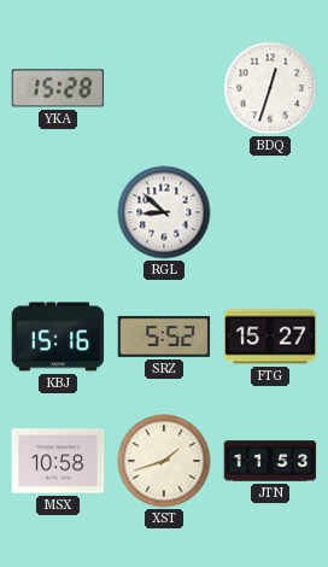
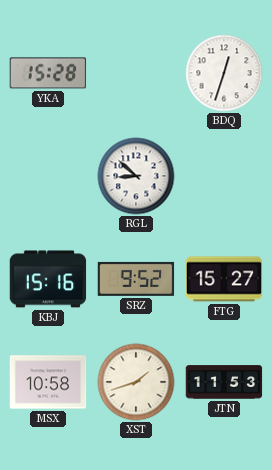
SRZ: 5:52 -> 9:52 (136, 279)
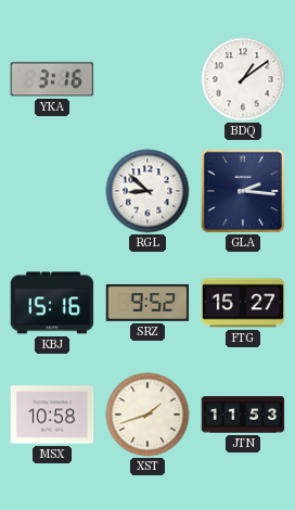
YKA: 15:28 -> 3:16 (52, 79)
BDQ: 12:33 -> 1:09 (243, 79)
GLA: none -> 2:16 (243, 191)
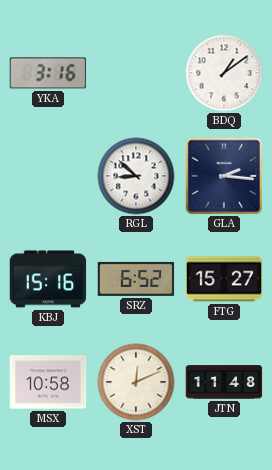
SRZ: 9:52 -> 6:52 (136, 279)
XST: 1:42 -> 12:11 (136, 382)
JTN: 11:53 -> 11:48 (224, 382)
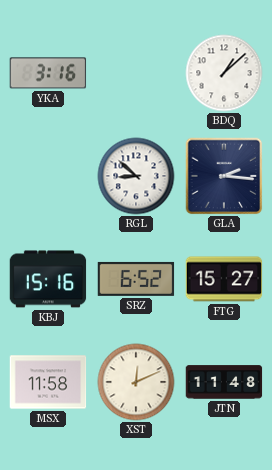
BDQ: 1:09 -> 1:08 (224, 73)
MSX: 10:58 -> 11:58 (48, 382)
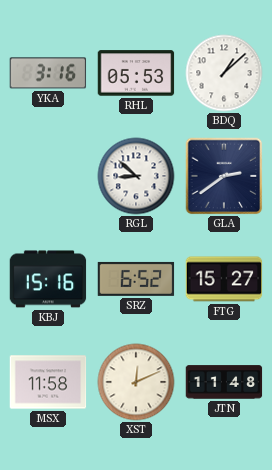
RHL: none -> 05:53 (136, 73)
GLA: 2:16 -> 2:39 (224, 176)
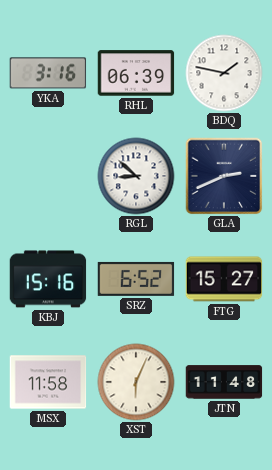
RHL: 05:53 -> 06:39 (136, 73)
BDQ: 1:08 -> 1:47 (224, 73)
GLA: 2:39 -> 2:41 (224, 176)
XST: 12:11 -> 6:04 (136, 382)
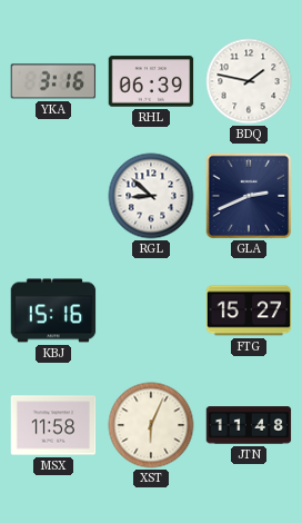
SRZ: 6:52 -> none (136, 279)
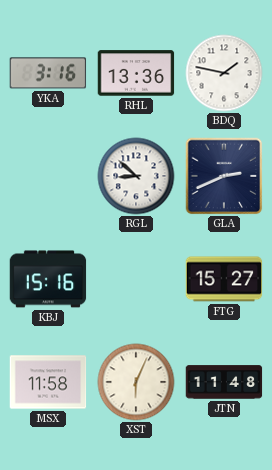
RHL: 06:39 -> 13:36 (136, 73)
